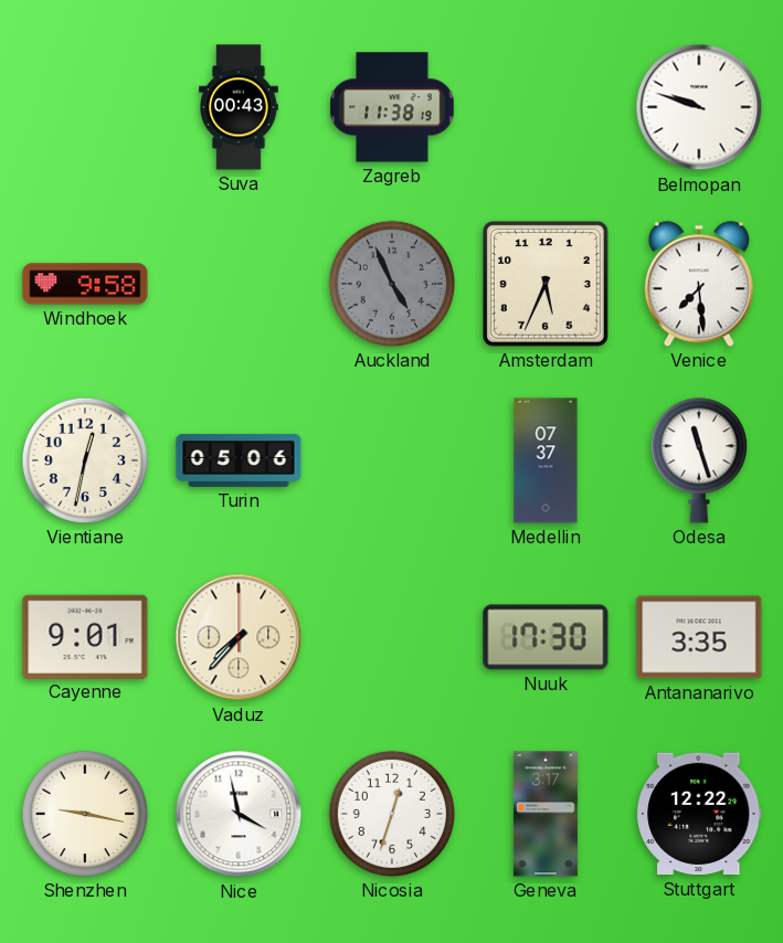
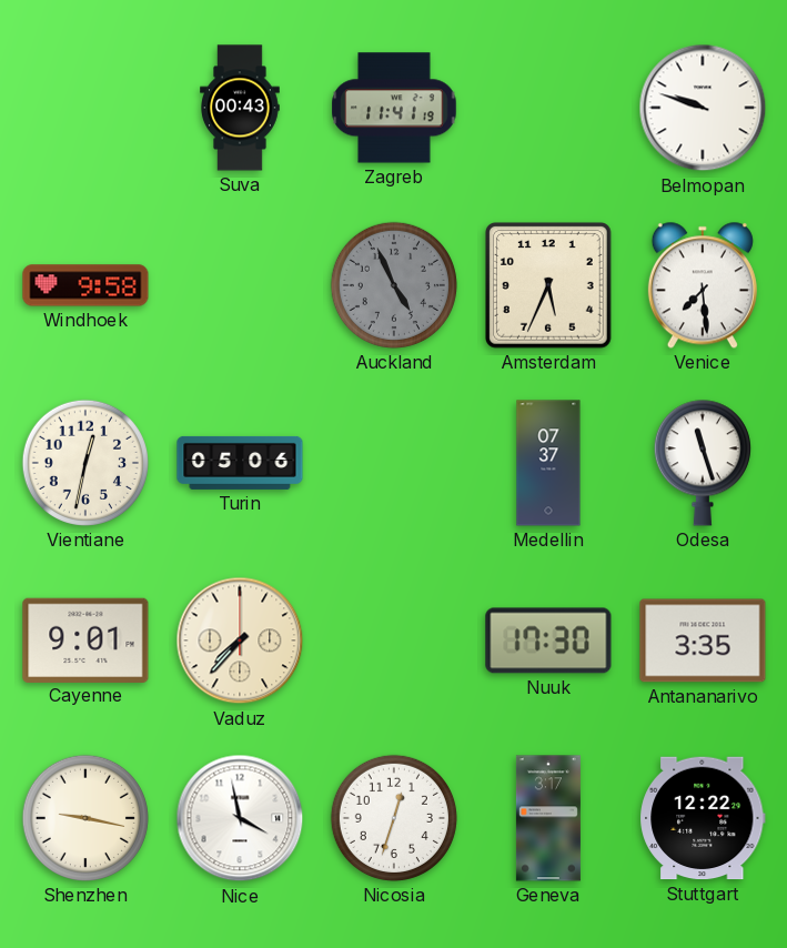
Zagreb: 11:38 -> 11:41 (394, 108)
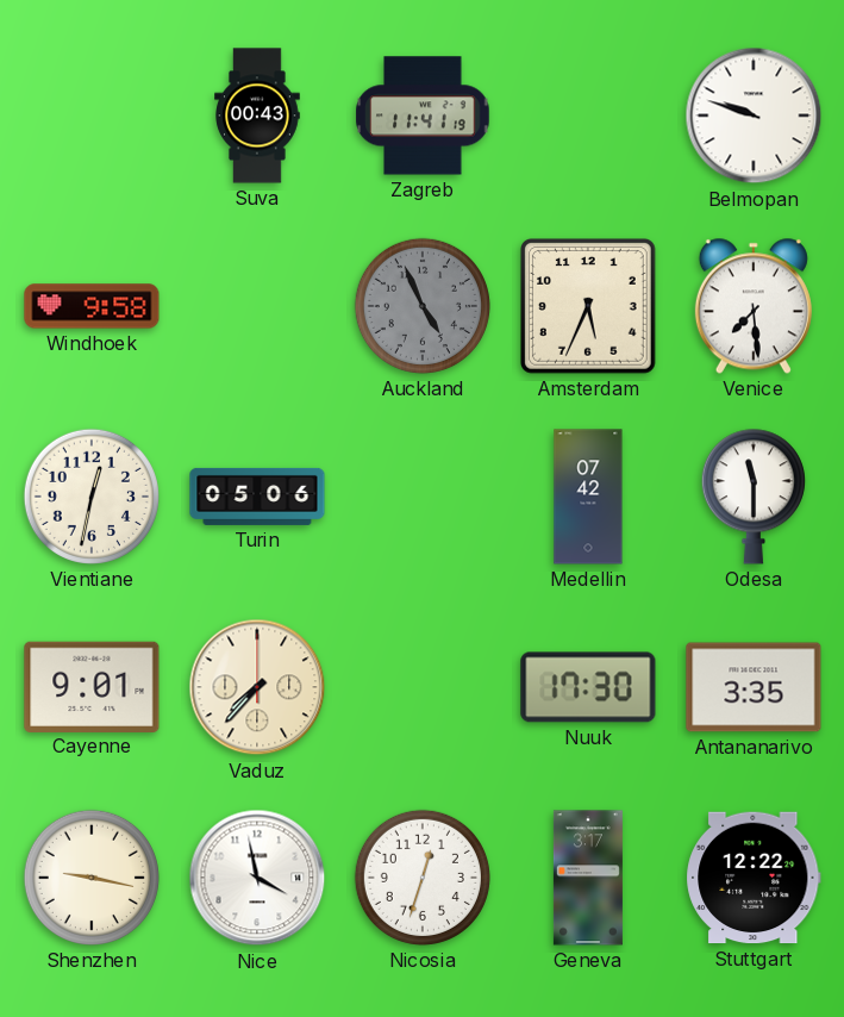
Medellin: 07:37 -> 07:42 (588, 497)
Odesa: 11:27 -> 11:30 (754, 497)
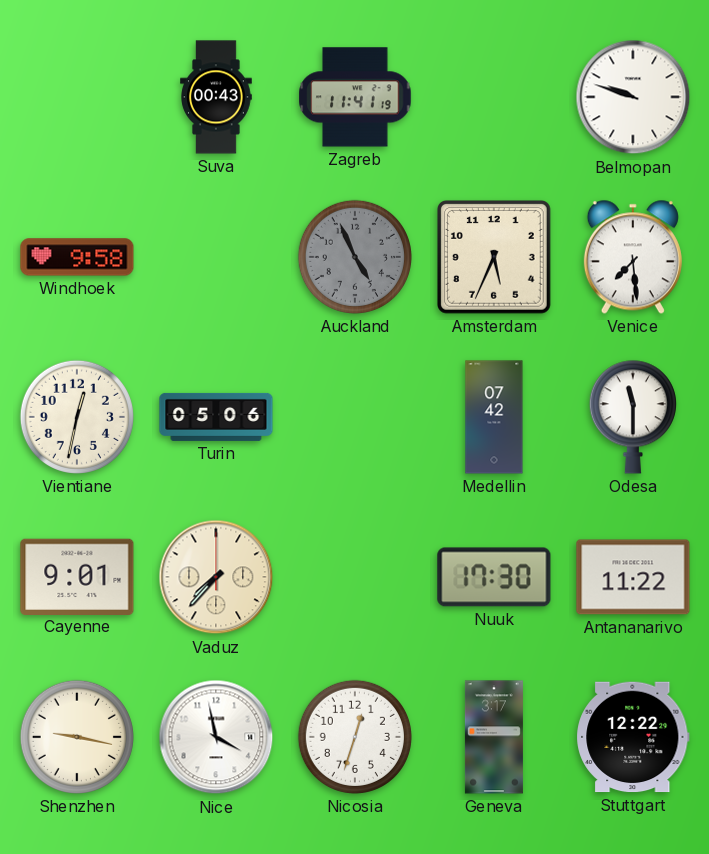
Antananarivo: 3:35 -> 11:22 (633, 577)
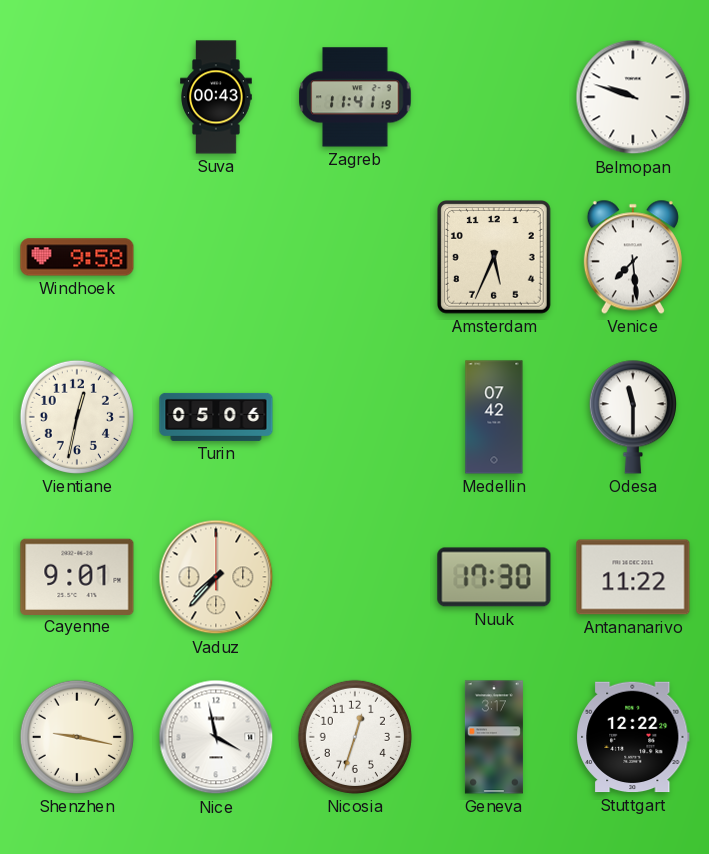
Auckland: 4:56 -> none (355, 257)
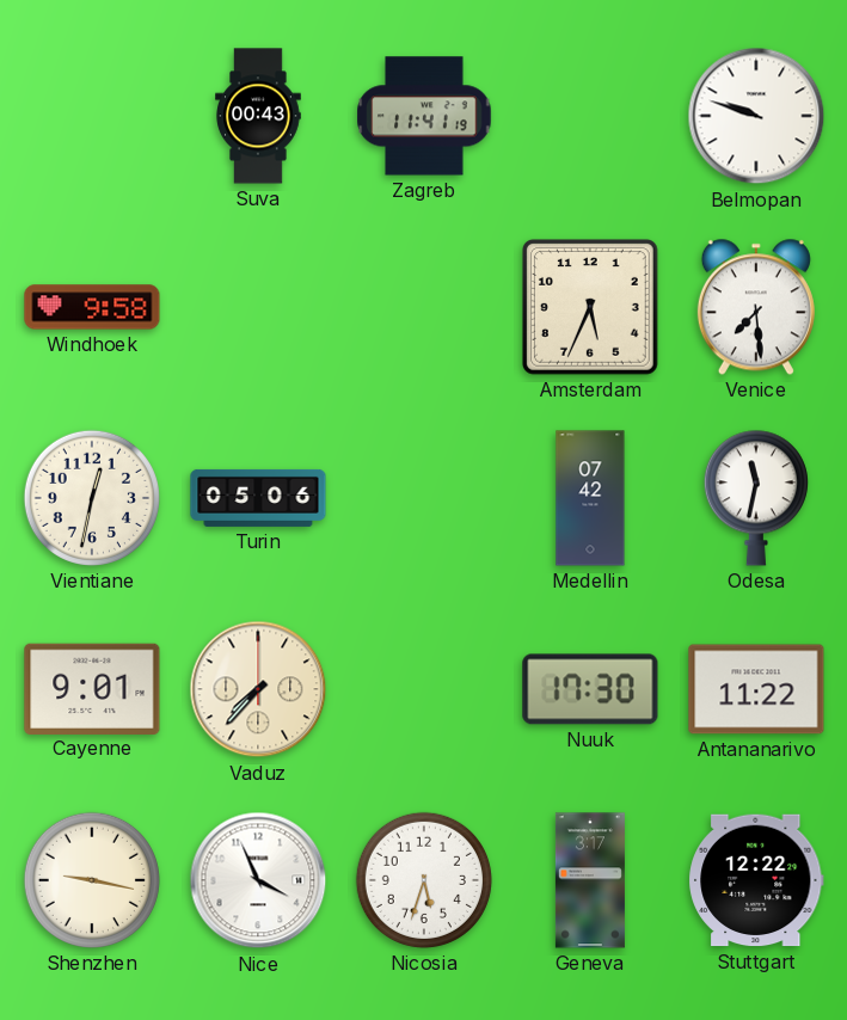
Odesa: 11:30 -> 11:32 (756, 498)
Nice: 3:58 -> 3:56 (258, 880)
Nicosia: 12:33 -> 5:33 (424, 880)
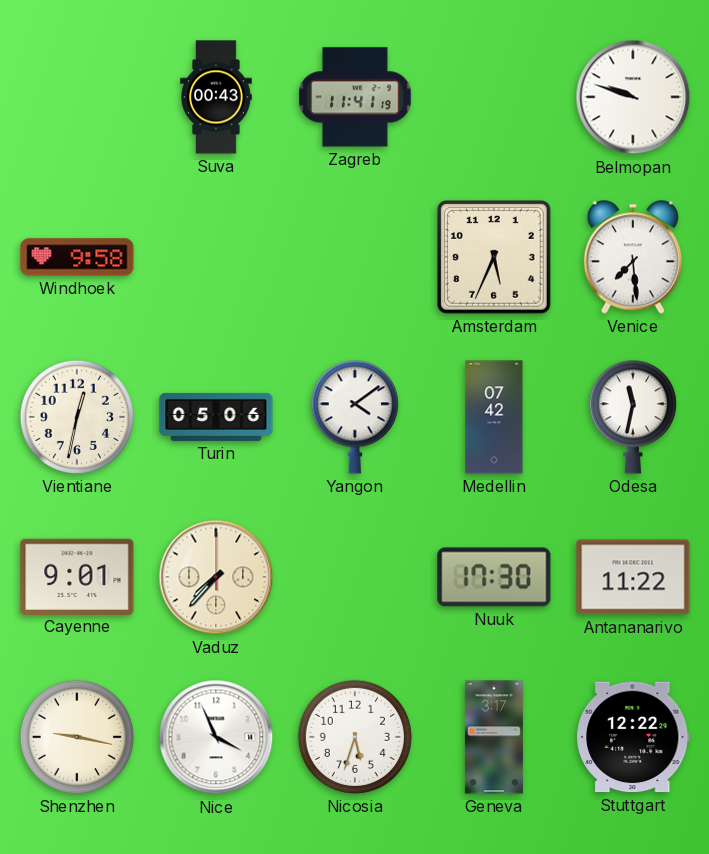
Yangon: none -> 4:09 (355, 417)
